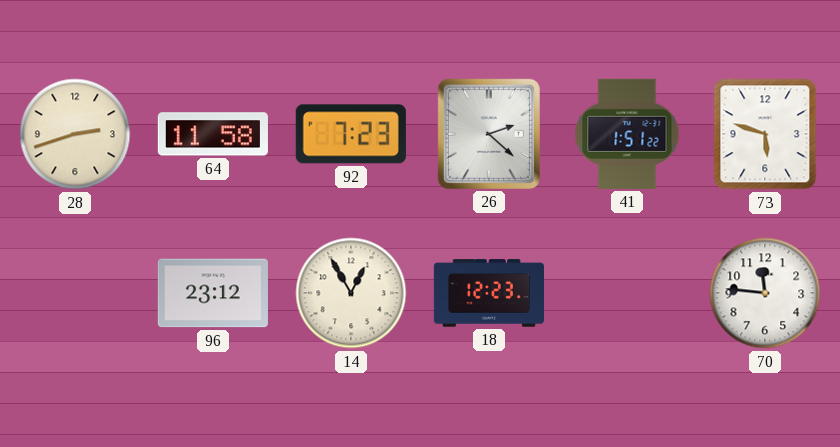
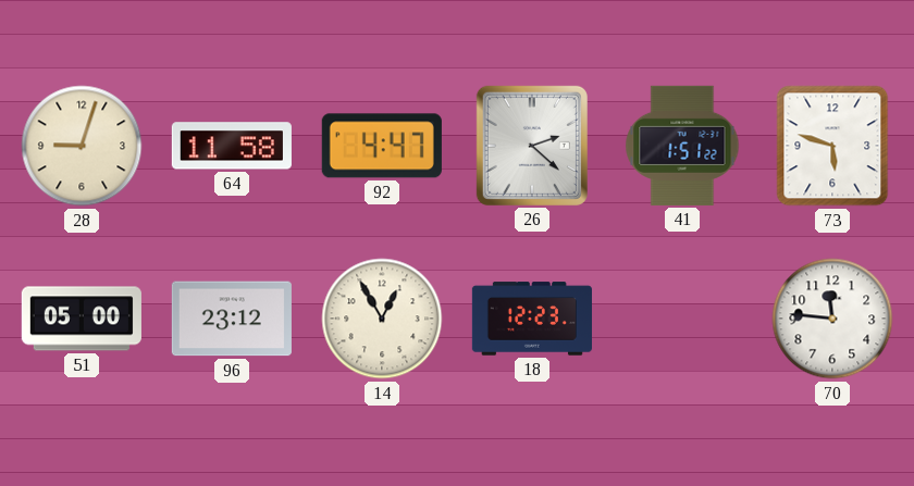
28: 2:42 -> 9:03 (82, 146)
92: 7:23 -> 4:47 (382, 146)
51: none -> 05:00 (82, 319)
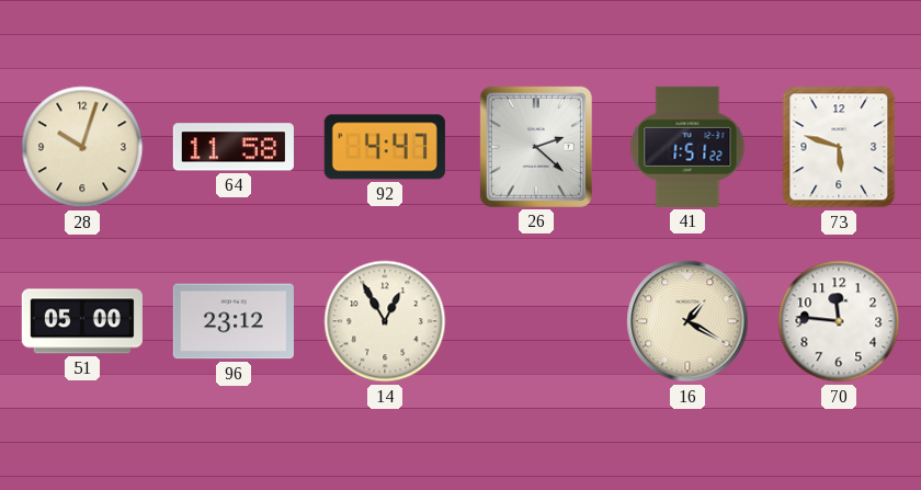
28: 9:03 -> 10:03 (82, 147)
18: 12:23 -> none (532, 319)
16: none -> 1:20 (687, 321)
